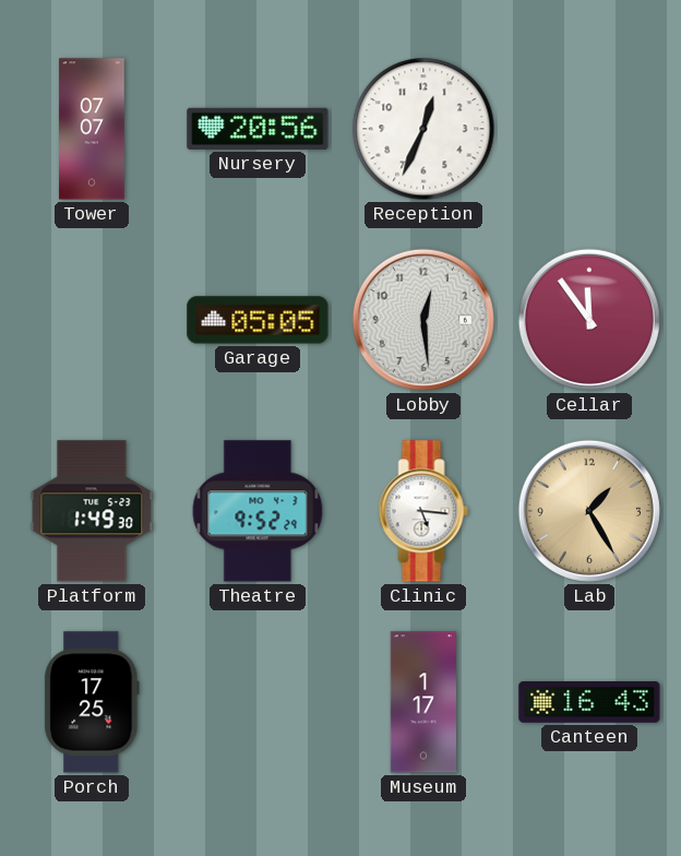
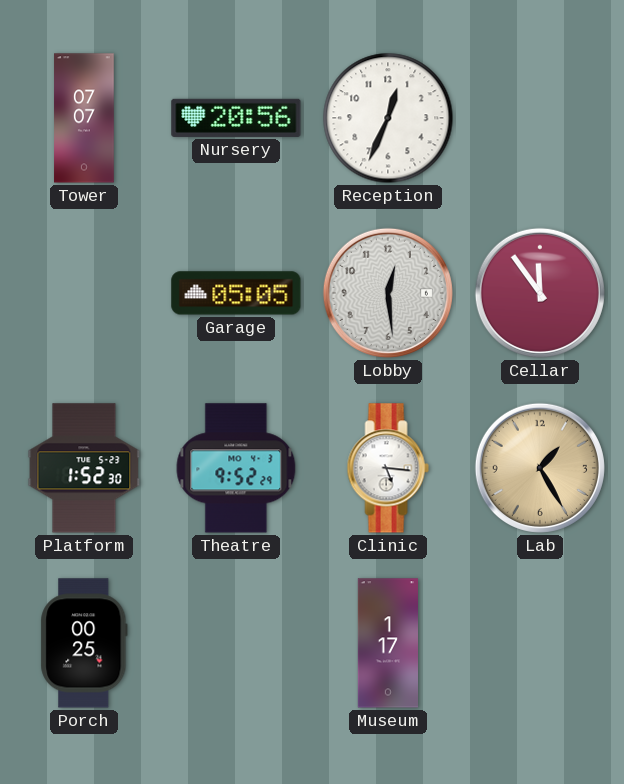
Platform: 1:49 -> 1:52 (84, 468)
Porch: 17:25 -> 00:25 (84, 643)
Canteen: 16:43 -> none (589, 703)
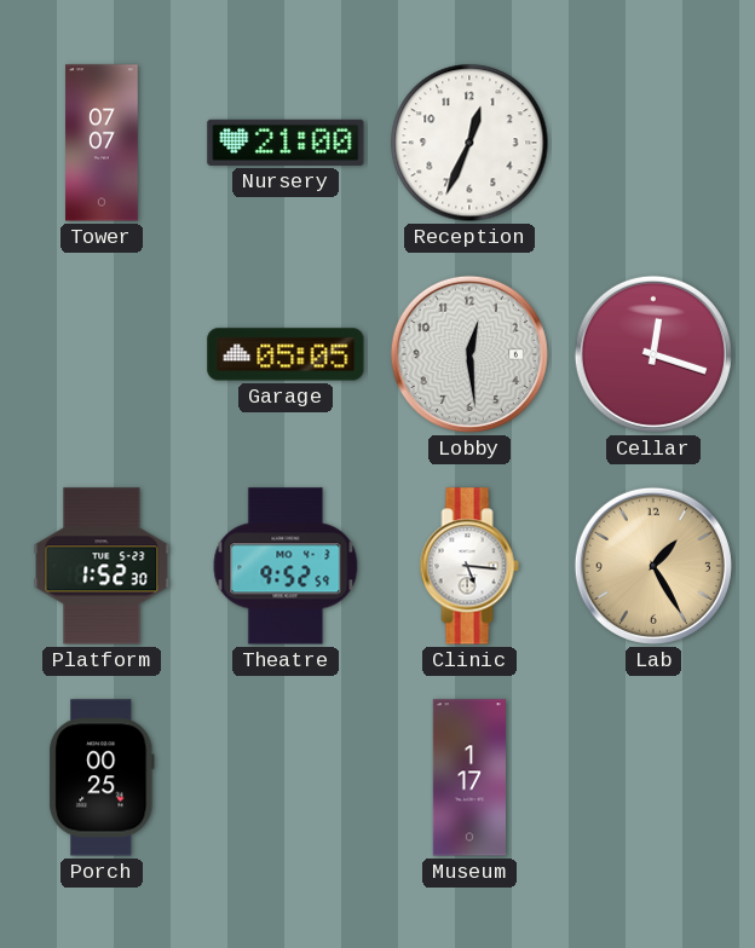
Nursery: 20:56 -> 21:00 (286, 143)
Cellar: 11:54 -> 12:18 (653, 354)
Theatre: 9:52:29 -> 9:52:59 (286, 566)
